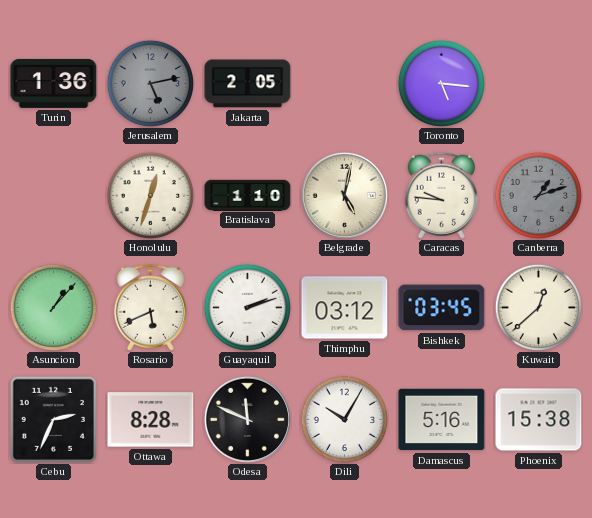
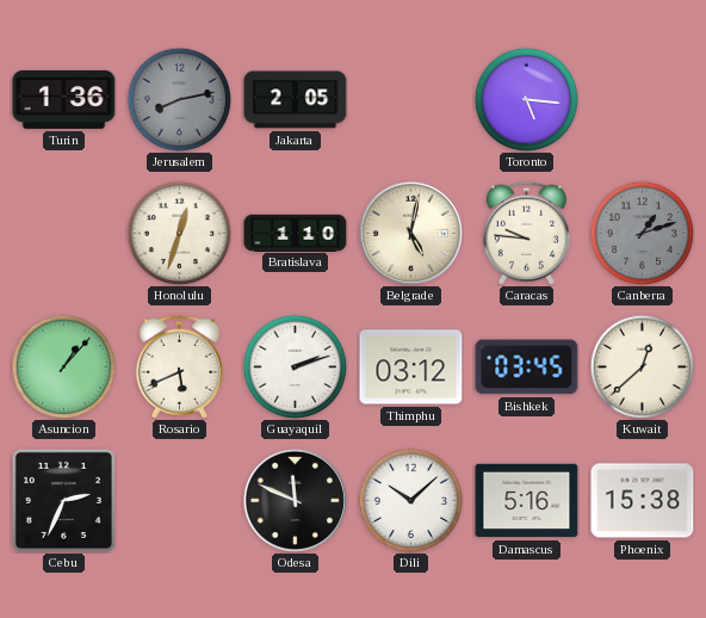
Jerusalem: 5:13 -> 8:13 (179, 99)
Ottawa: 8:28 -> none (151, 420)
Dili: 10:05 -> 10:08 (410, 500)
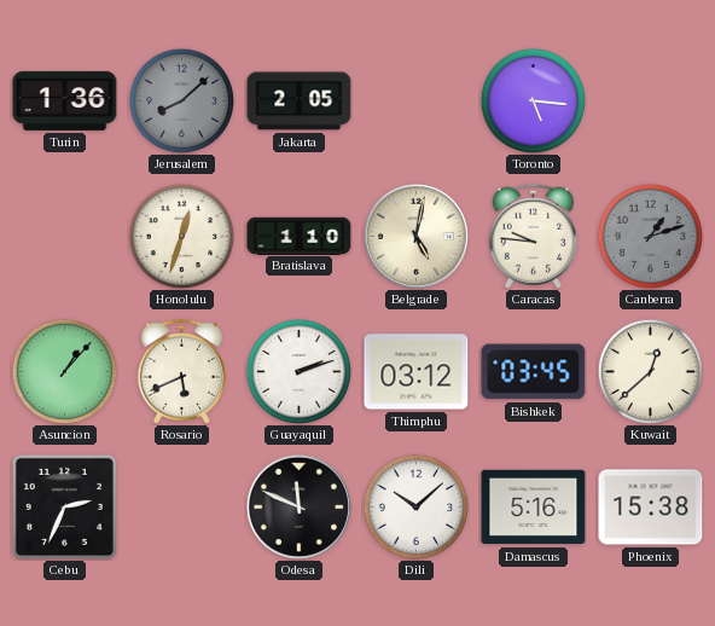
Jerusalem: 8:13 -> 8:08 (181, 100)
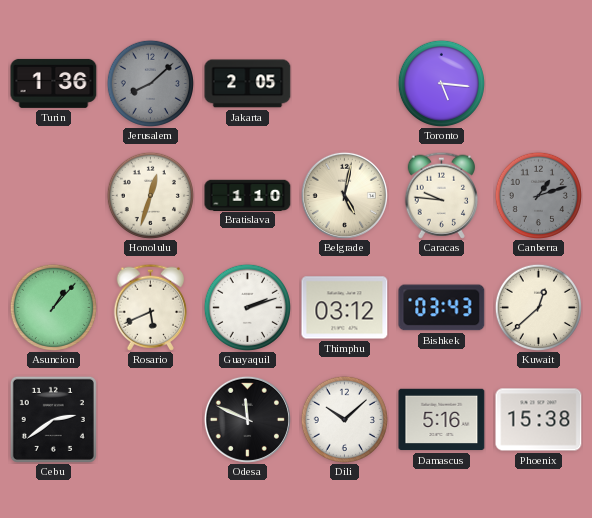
Bishkek: 03:45 -> 03:43 (442, 308)
Cebu: 2:34 -> 2:39 (53, 419)
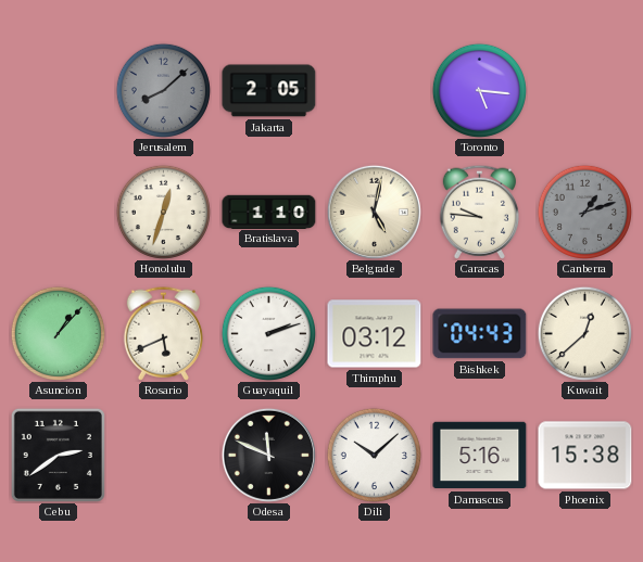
Turin: 1:36 -> none (54, 83)
Bishkek: 03:43 -> 04:43 (480, 334)
